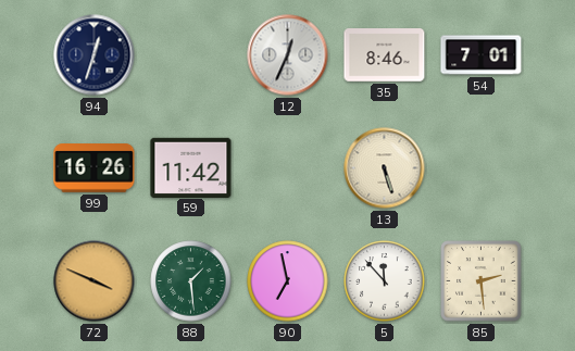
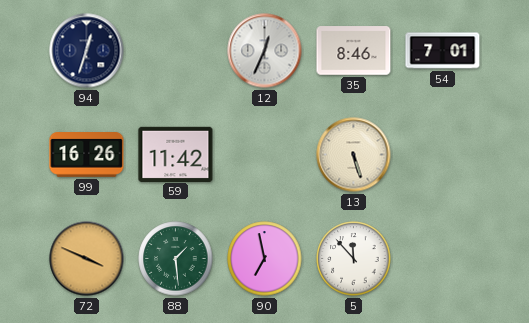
85: 2:29 -> none (482, 281)
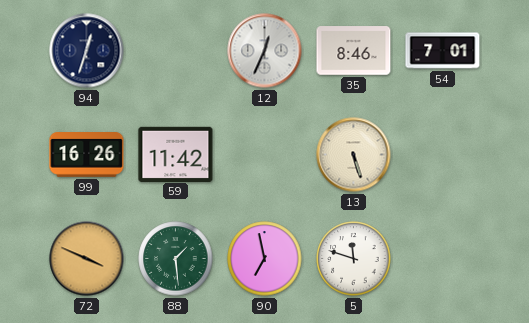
5: 11:53 -> 11:48 (354, 259)
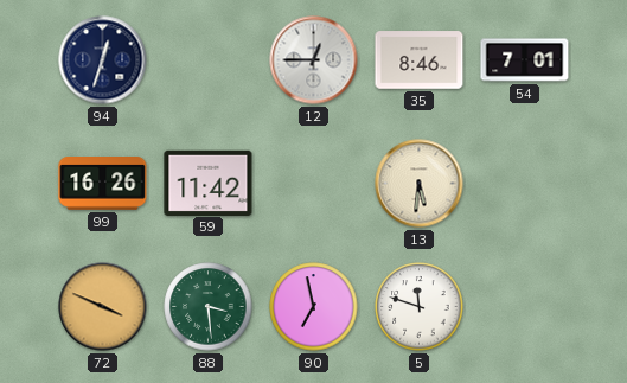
12: 12:34 -> 12:45 (314, 60)
13: 5:27 -> 5:31 (420, 184)
88: 1:29 -> 3:29 (209, 307)
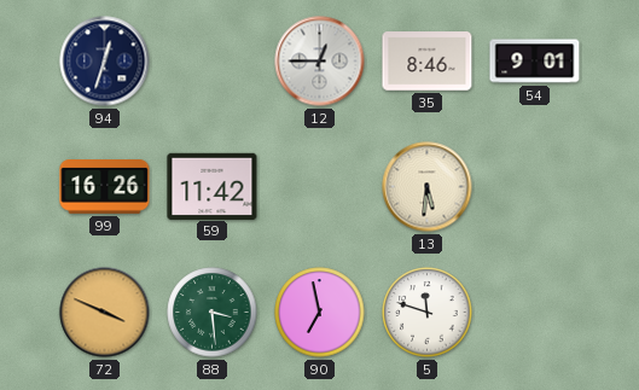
54: 7:01 -> 9:01 (535, 62)
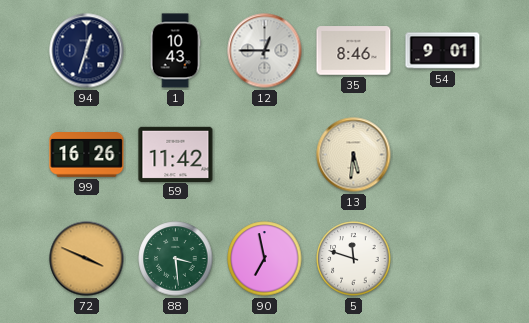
1: none -> 10:43 (175, 51)
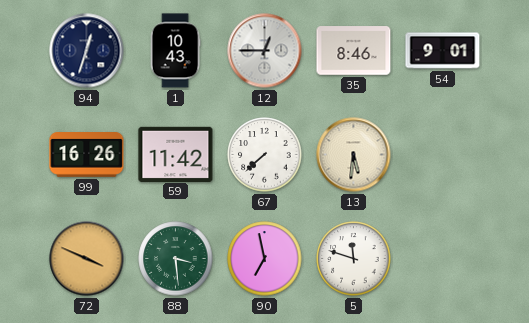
67: none -> 7:38 (265, 155)
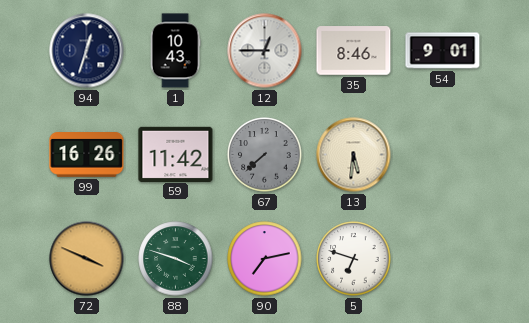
67 dial: white -> grey (265, 155)
88: 3:29 -> 3:48 (176, 259)
90: 6:58 -> 7:13 (265, 259)
5: 11:48 -> 6:48 (354, 259)
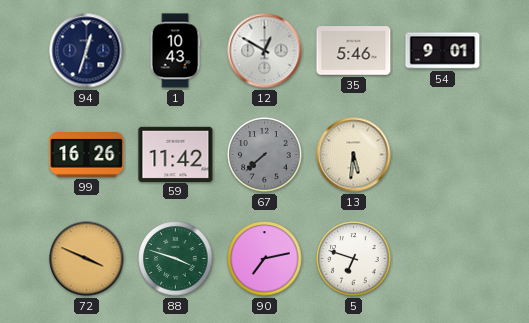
12: 12:45 -> 12:50 (265, 51)
35: 8:46 -> 5:46 (354, 51)
